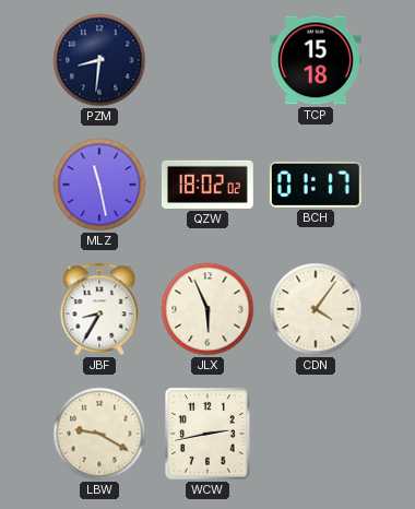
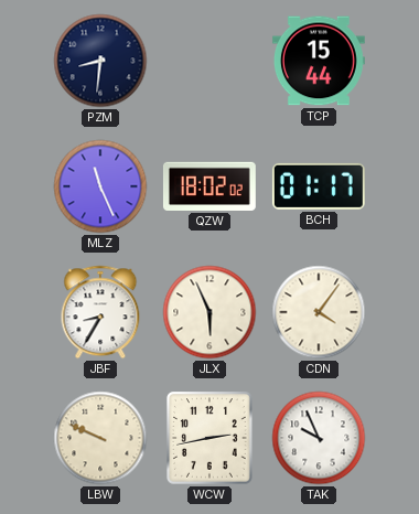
TCP: 15:18 -> 15:44 (319, 61)
MLZ: 11:28 -> 11:26 (100, 186)
LBW: 9:20 -> 9:49 (100, 438)
TAK: none -> 9:56 (319, 438)
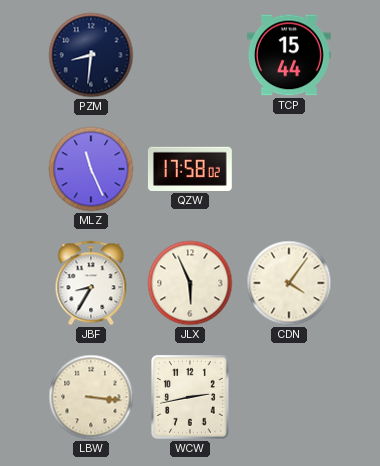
QZW: 18:02 -> 17:58 (190, 169)
BCH: 01:17 -> none (319, 186)
LBW: 9:49 -> 3:16 (91, 397)
TAK: 9:56 -> none (319, 438)
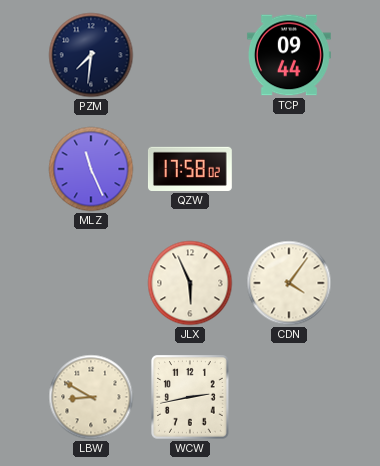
PZM: 8:31 -> 7:31 (91, 55)
TCP: 15:44 -> 09:44 (289, 55)
JBF: 8:35 -> none (91, 283)
LBW: 3:16 -> 8:50 (91, 397)
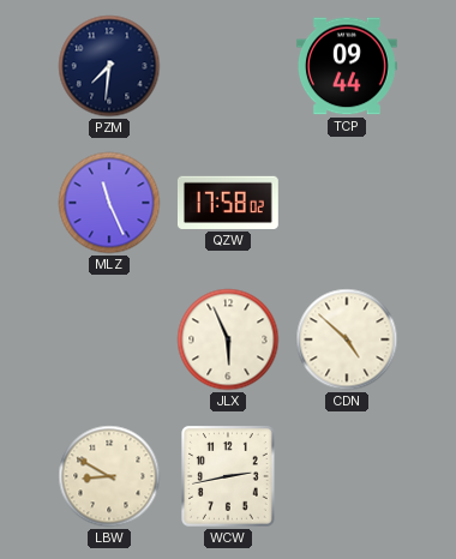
CDN: 4:06 -> 4:52 (347, 339)
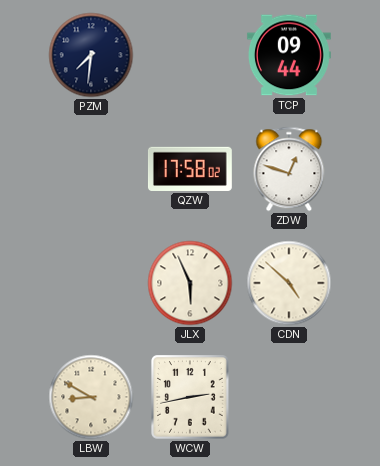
MLZ: 11:26 -> none (109, 203)
ZDW: none -> 12:48 (289, 169)
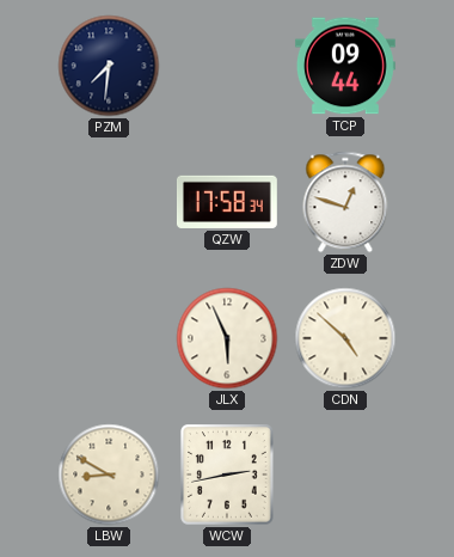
QZW: 17:58:02 -> 17:58:34 (227, 202)
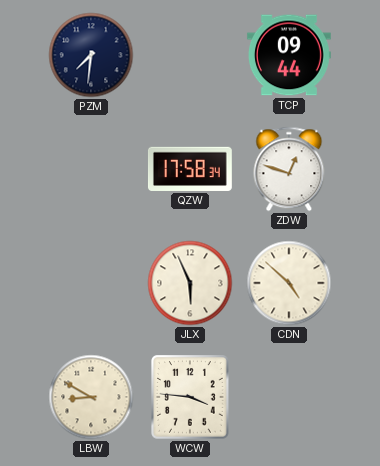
WCW: 2:43 -> 3:46 (191, 397)
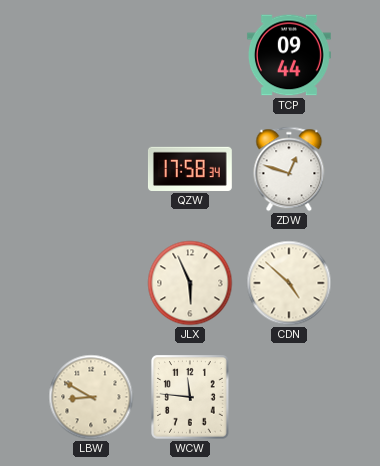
PZM: 7:31 -> none (91, 55)
WCW: 3:46 -> 11:46 (191, 397)
